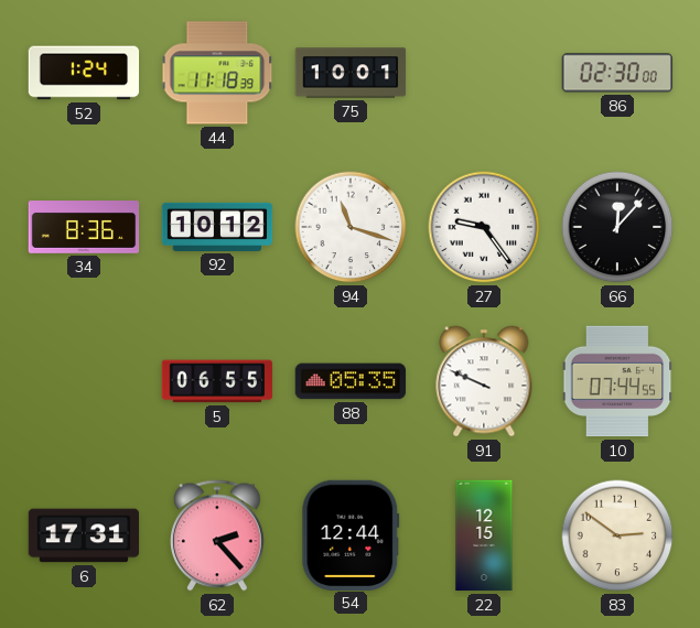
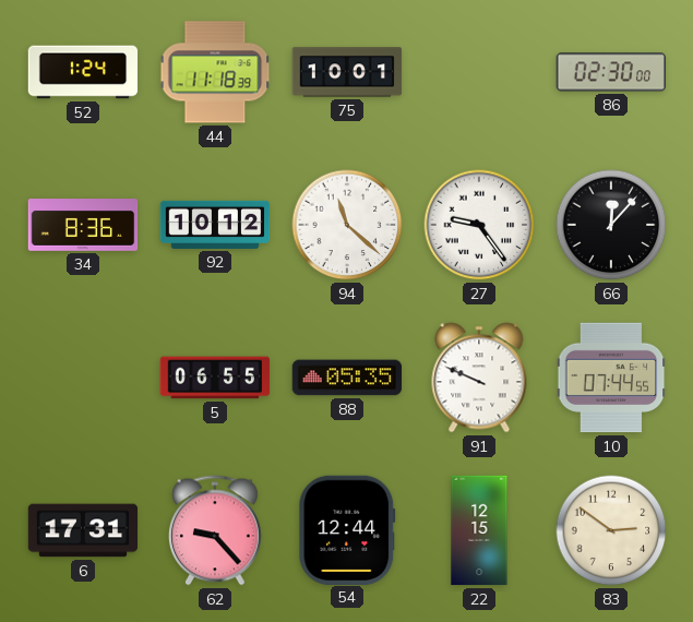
94: 11:18 -> 11:22 (347, 225)
62: 2:23 -> 9:23 (215, 530)
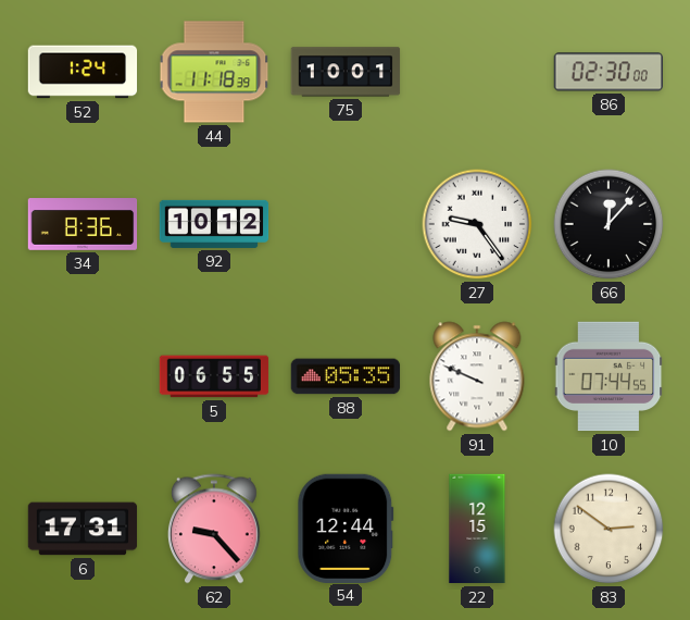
94: 11:22 -> none (347, 225)
